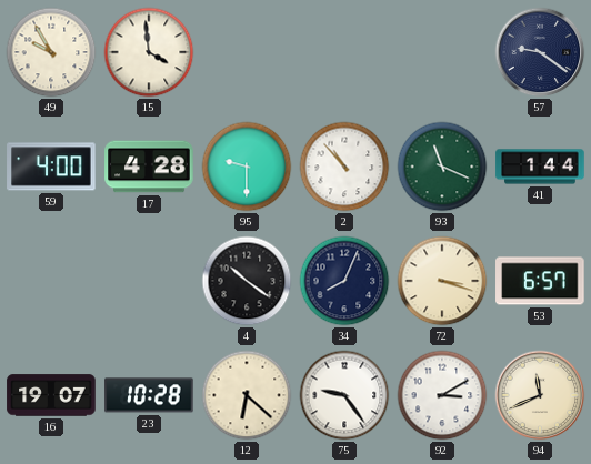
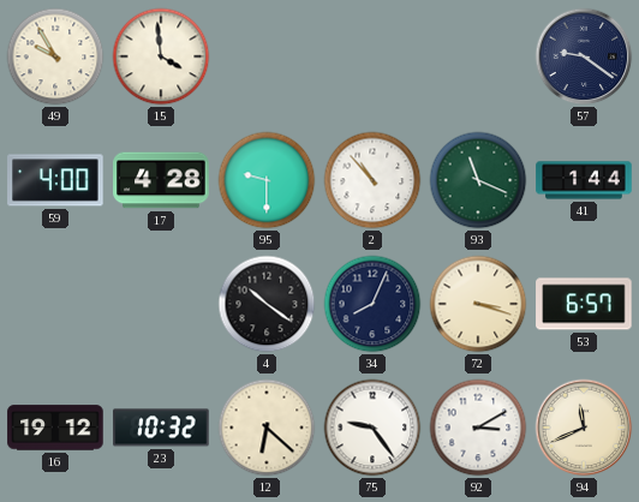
16: 19:07 -> 19:12 (55, 428)
23: 10:28 -> 10:32 (161, 428)
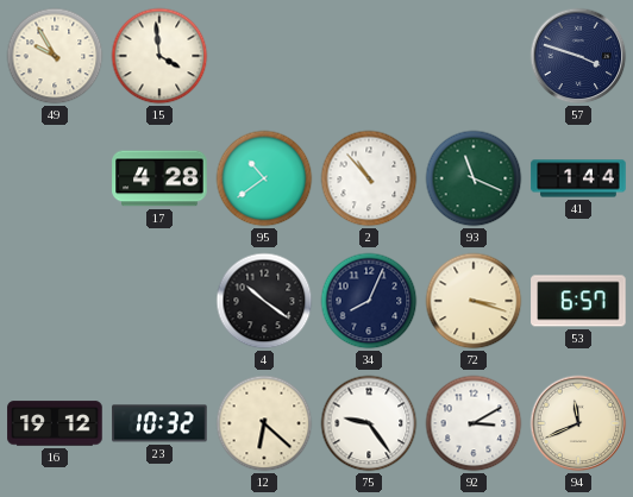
57: 9:21 -> 3:48 (578, 56)
59: 4:00 -> none (55, 180)
95: 9:30 -> 10:39 (264, 178)
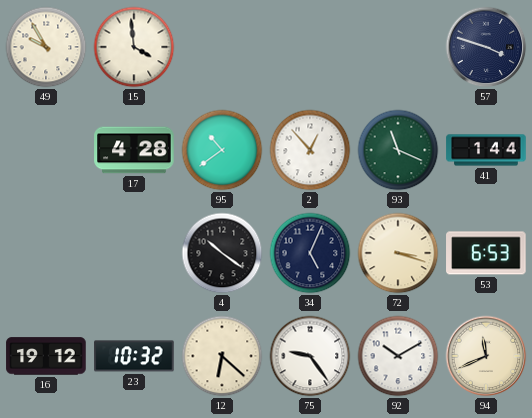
2: 10:53 -> 12:53 (310, 150)
34: 8:04 -> 5:04 (310, 253)
53: 6:57 -> 6:53 (486, 253)
92: 3:10 -> 10:10 (398, 356)
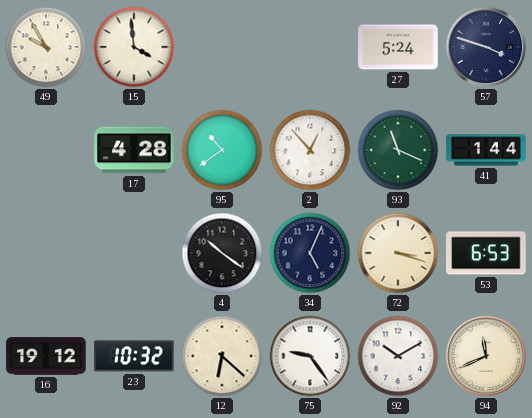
27: none -> 5:24 (398, 47)
